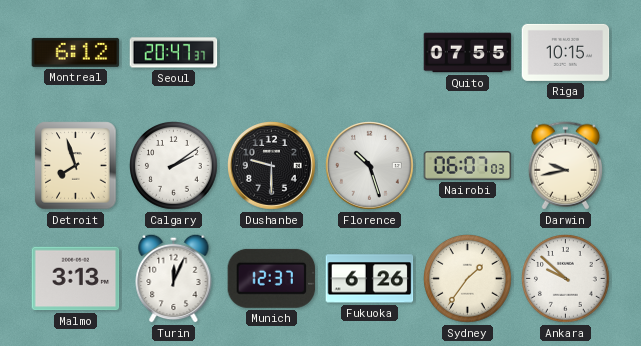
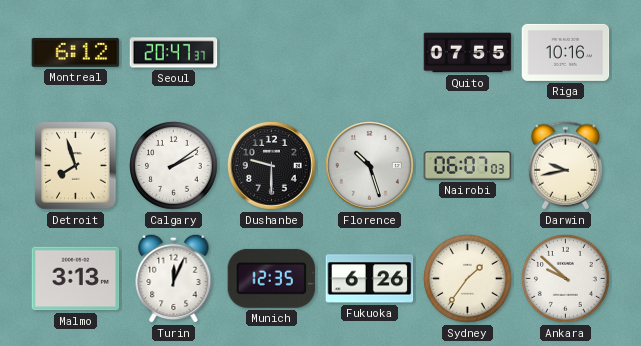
Riga: 10:15 -> 10:16 (566, 52)
Munich: 12:37 -> 12:35 (272, 278)
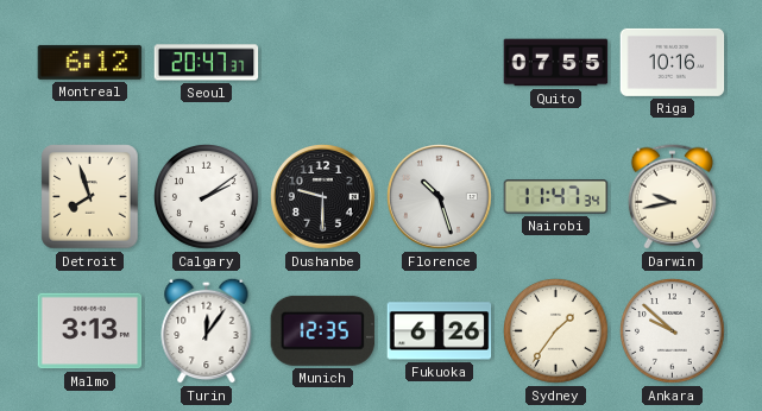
Nairobi: 06:07 -> 11:47 (556, 197)
Turin: 12:04 -> 12:06 (207, 330)
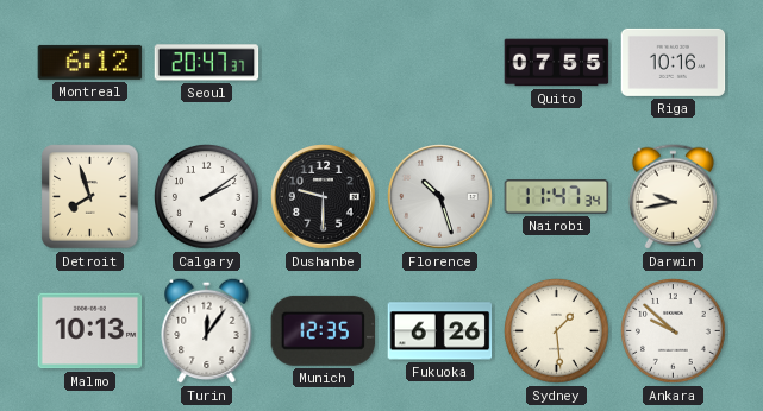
Malmo: 3:13 -> 10:13 (90, 331)
Sydney: 1:36 -> 1:29 (557, 331)
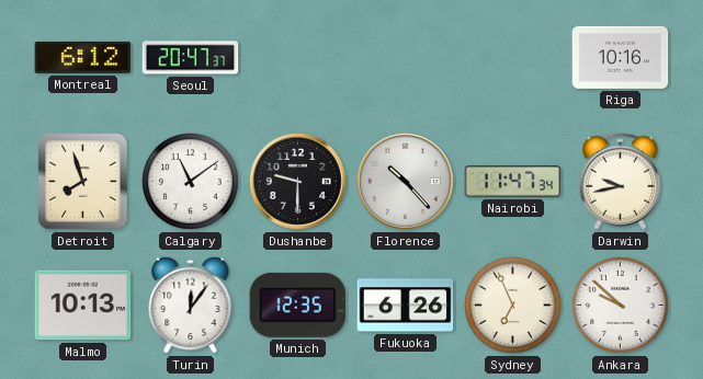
Quito: 07:55 -> none (557, 63)
Calgary: 2:09 -> 11:09 (191, 182)
Florence: 10:27 -> 10:23 (406, 182)
Sydney: 1:29 -> 6:56 (513, 306)
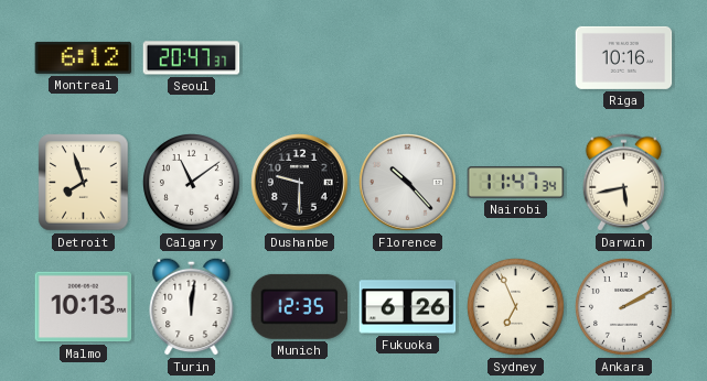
Darwin: 9:43 -> 5:43 (623, 183)
Turin: 12:06 -> 12:01 (192, 306)
Ankara: 9:52 -> 2:10 (624, 307)
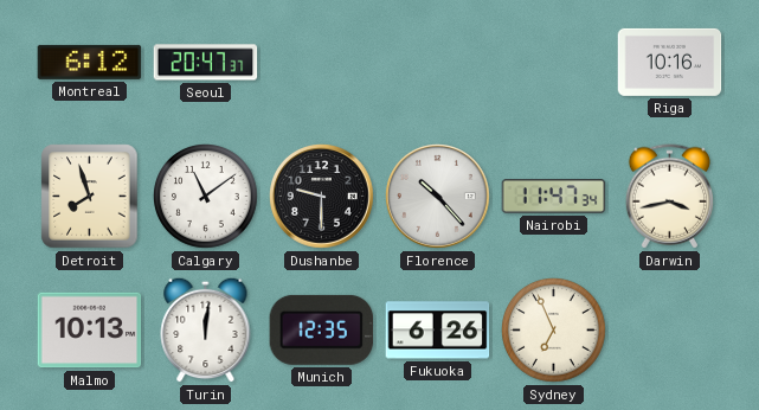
Darwin: 5:43 -> 3:43 (669, 197)
Ankara: 2:10 -> none (624, 307)
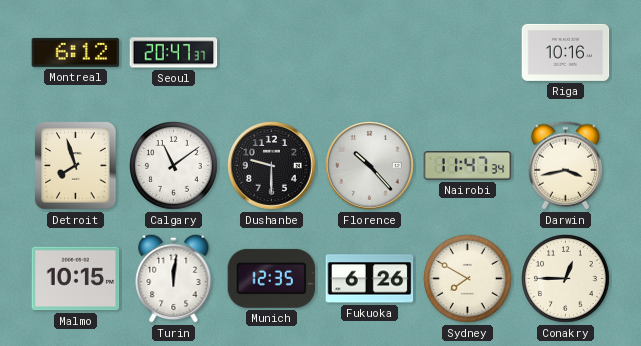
Malmo: 10:13 -> 10:15 (76, 279)
Sydney: 6:56 -> 7:50 (468, 279)
Conakry: none -> 12:45 (566, 279)
